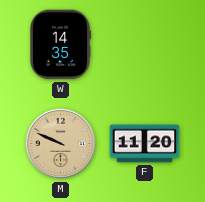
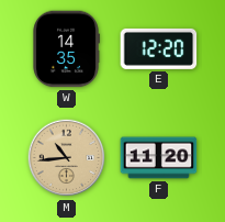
E: none -> 12:20 (159, 48)
M: 9:49 -> 10:44 (67, 158)
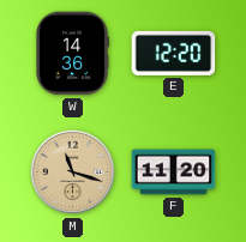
W: 14:35 -> 14:36 (72, 54)
M: 10:44 -> 11:18 (73, 173)
